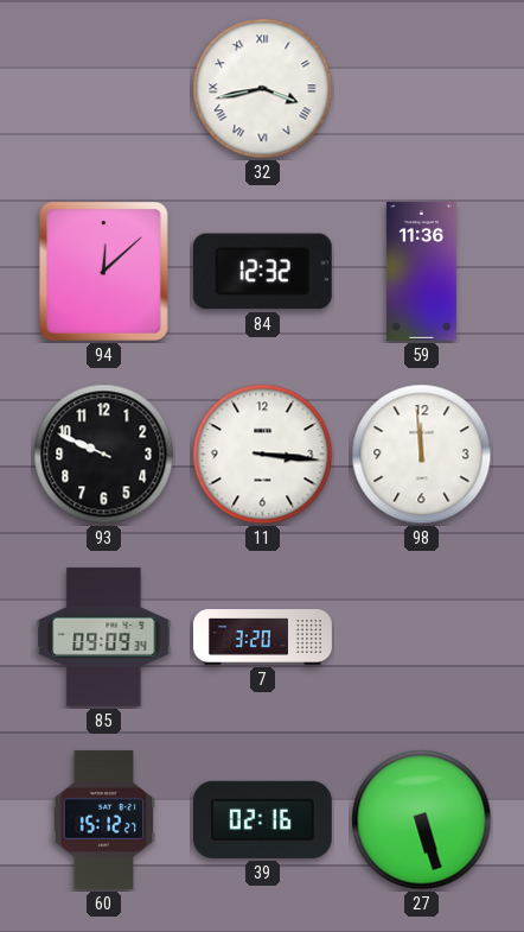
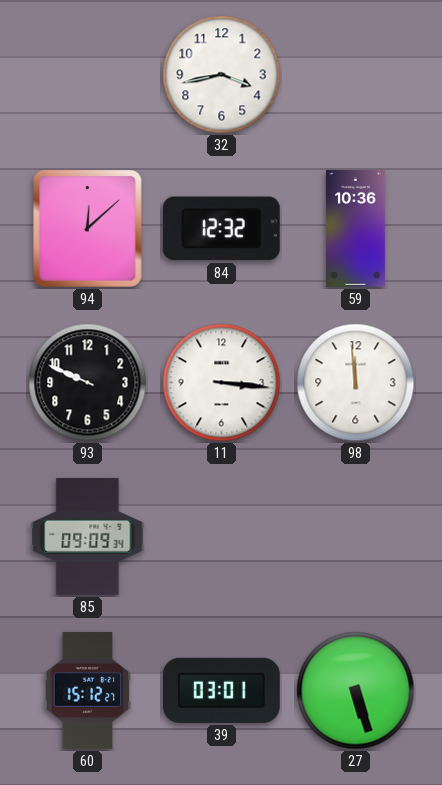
32 numerals: Roman -> Arabic (222, 75)
59: 11:36 -> 10:36 (355, 228)
7: 3:20 -> none (263, 638)
39: 02:16 -> 03:01 (221, 690)
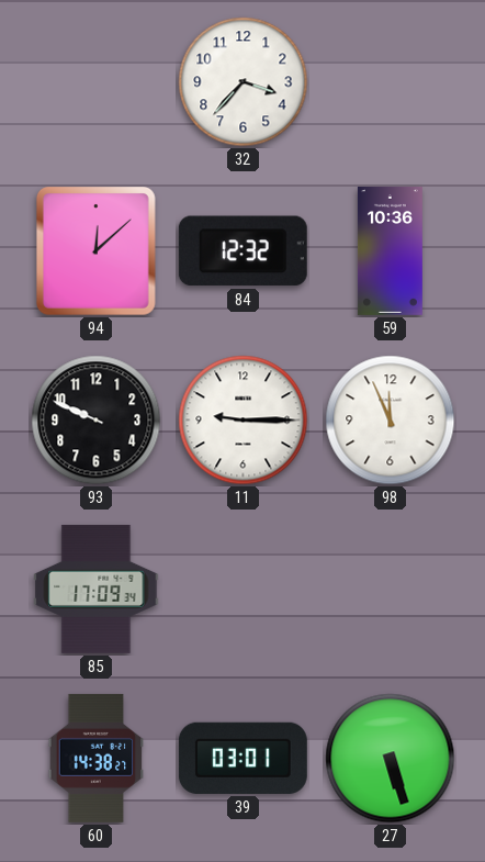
32: 3:43 -> 3:37 (244, 82)
11: 3:16 -> 9:15 (244, 421)
98: 11:59 -> 11:56 (391, 421)
85: 09:09 -> 17:09 (97, 589)
60: 15:12 -> 14:38 (97, 758)
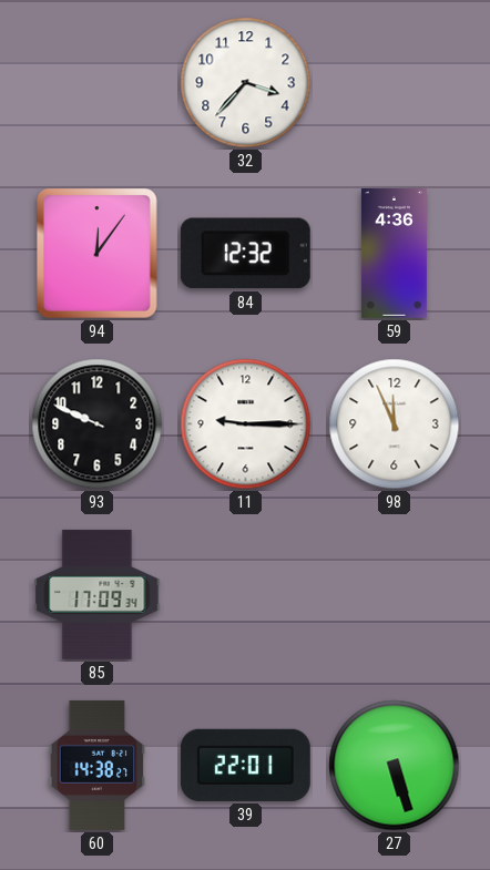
94: 12:08 -> 12:06 (96, 254)
59: 10:36 -> 4:36 (394, 253)
39: 03:01 -> 22:01 (245, 765)
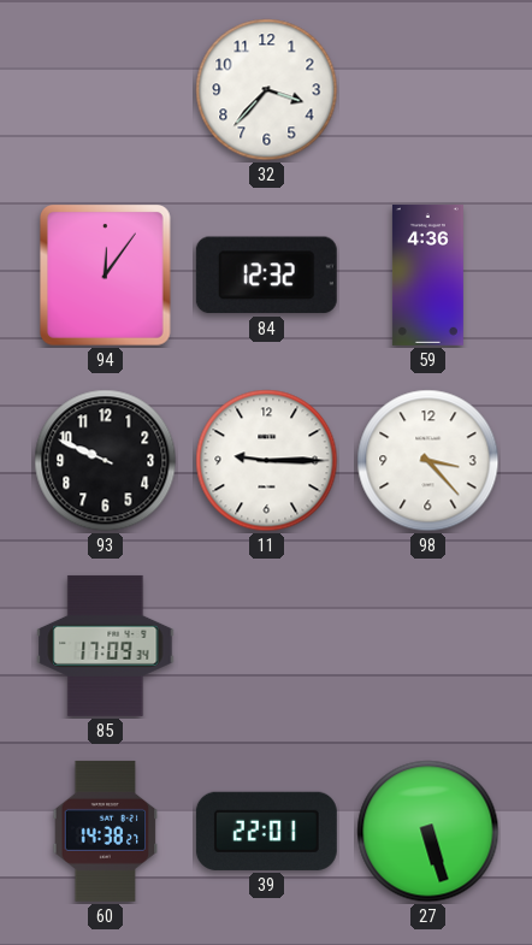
98: 11:56 -> 3:23 (428, 461)
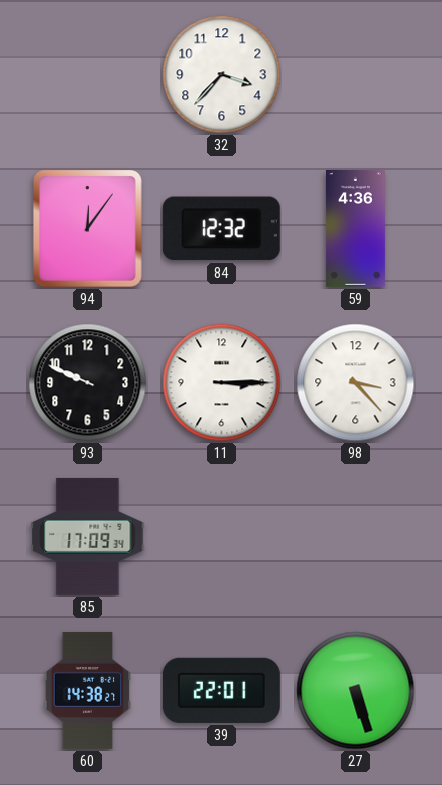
11: 9:15 -> 3:15 (222, 383)
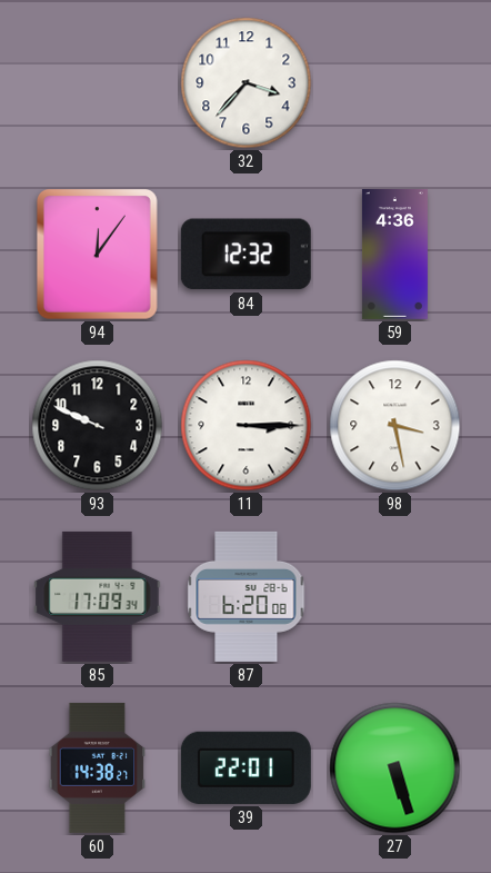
98: 3:23 -> 3:28 (395, 426)
87: none -> 6:20 (247, 596)
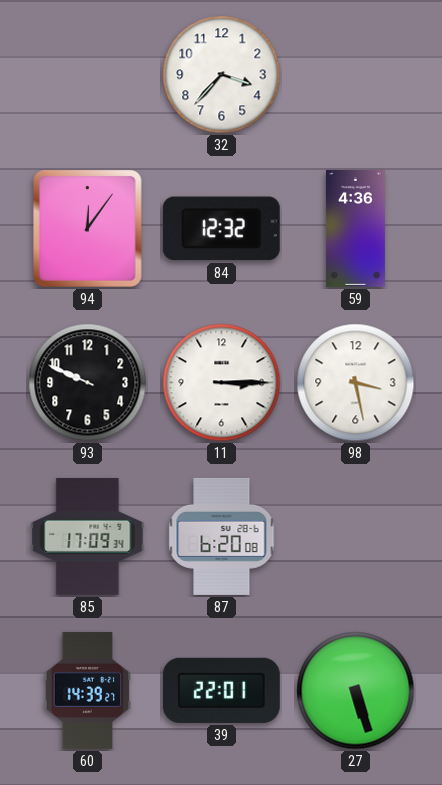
60: 14:38 -> 14:39 (88, 690)
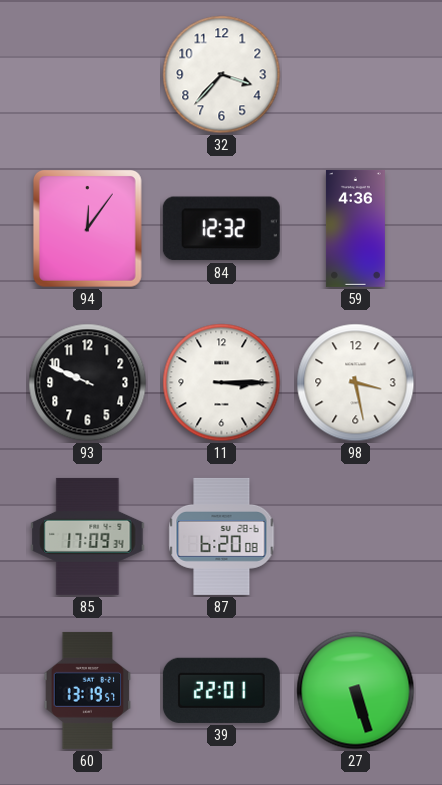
60: 14:39 -> 13:19 (88, 690)
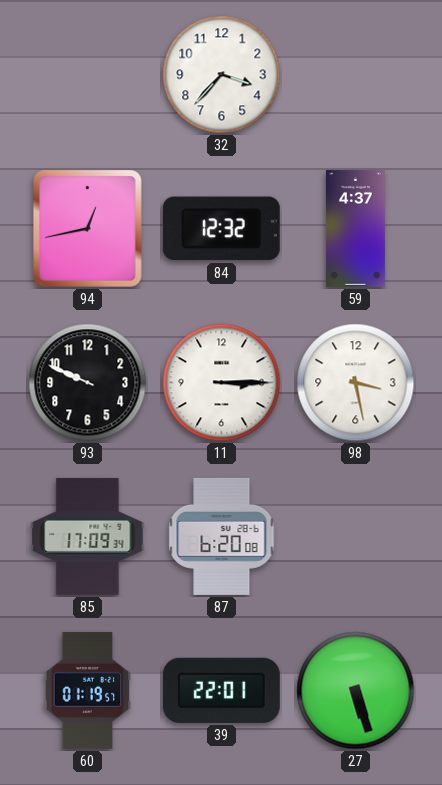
94: 12:06 -> 12:43 (87, 229)
59: 4:36 -> 4:37 (355, 228)
60: 13:19 -> 01:19 (88, 690)
